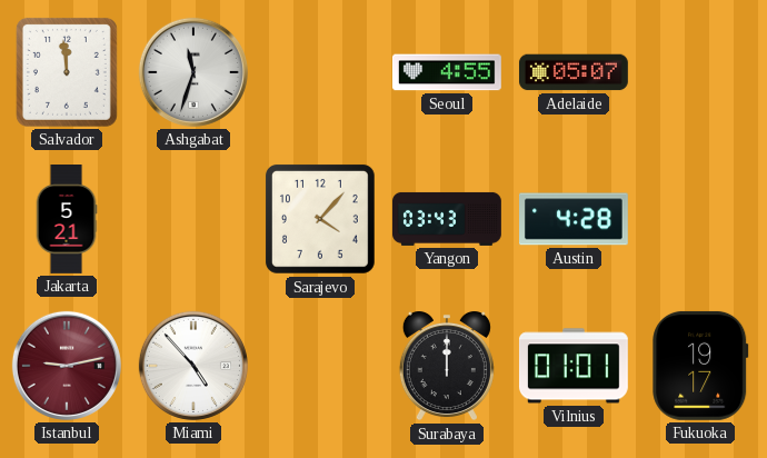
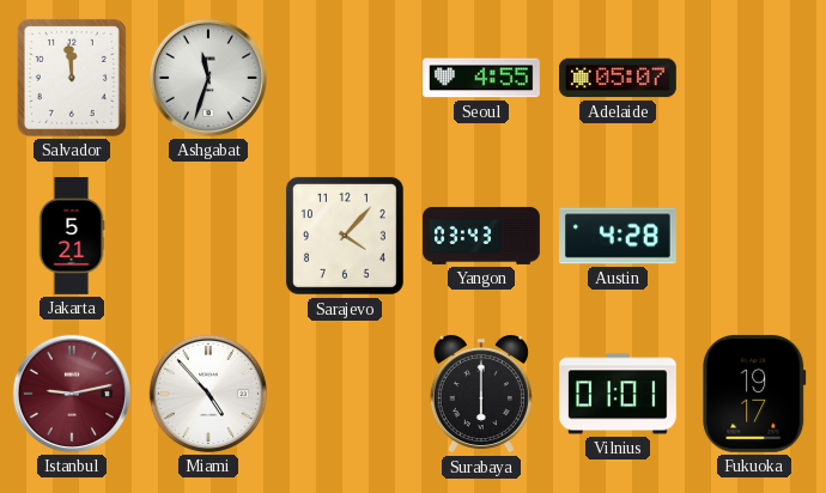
Surabaya: 12:00 -> 6:00 (481, 394)
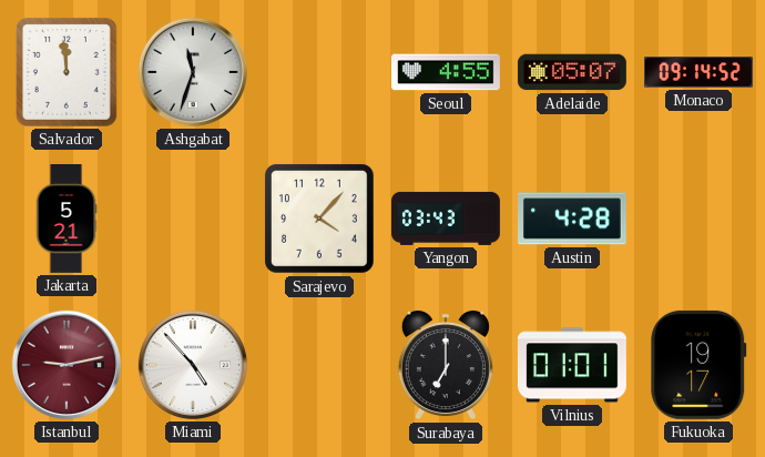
Monaco: none -> 09:14 (700, 72)
Surabaya: 6:00 -> 7:00 (446, 365)
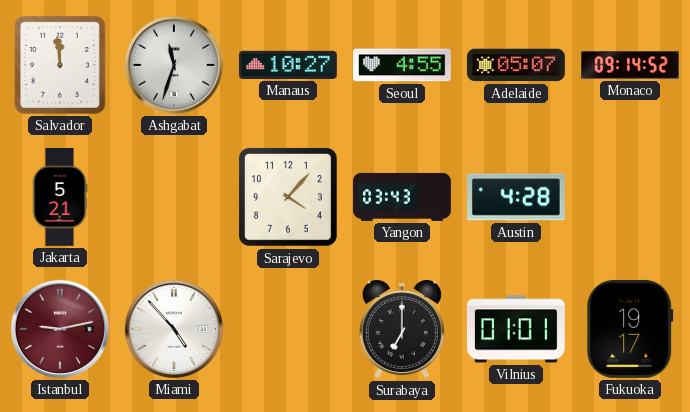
Manaus: none -> 10:27 (288, 65)
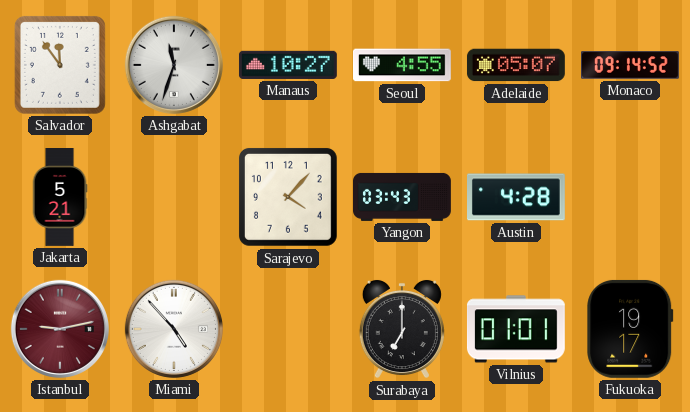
Salvador: 11:59 -> 11:54 (60, 65)
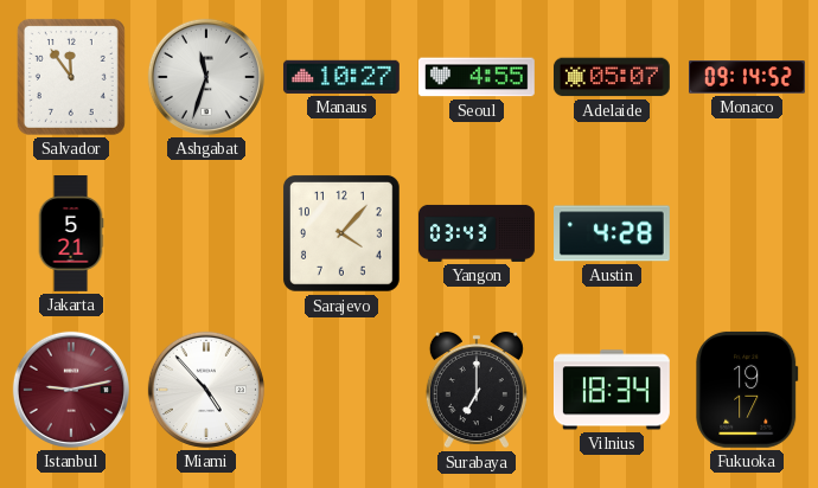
Vilnius: 01:01 -> 18:34 (612, 390)
